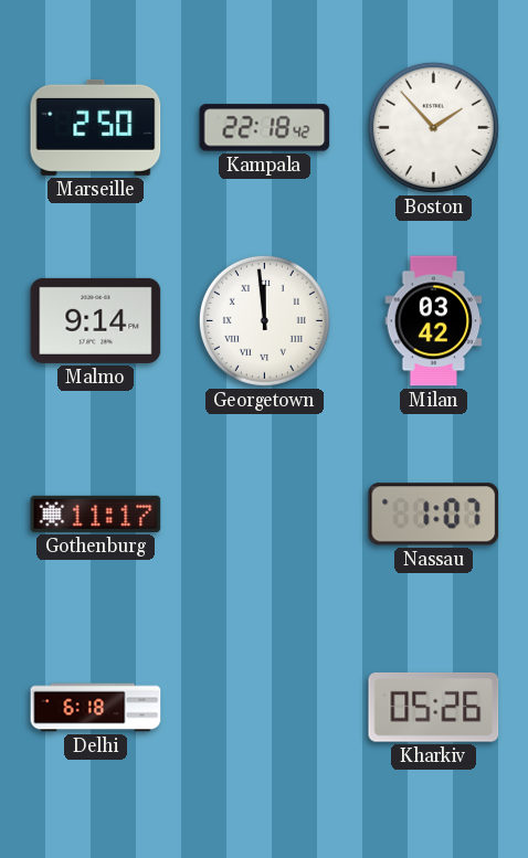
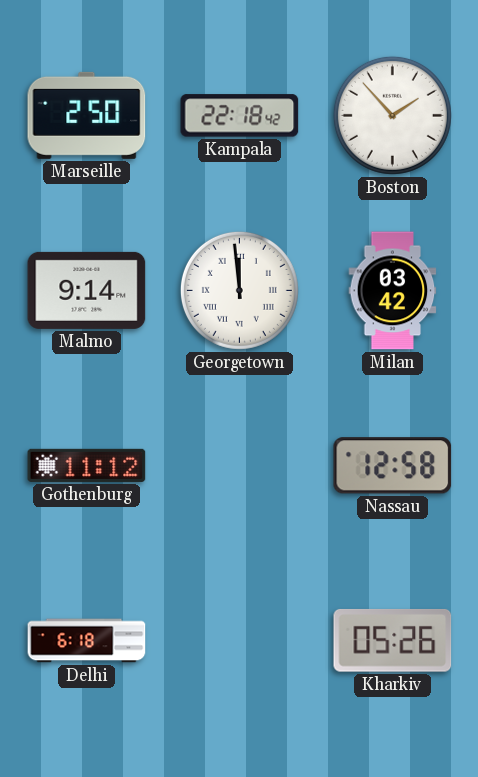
Gothenburg: 11:17 -> 11:12 (87, 465)
Nassau: 1:07 -> 12:58 (393, 466)
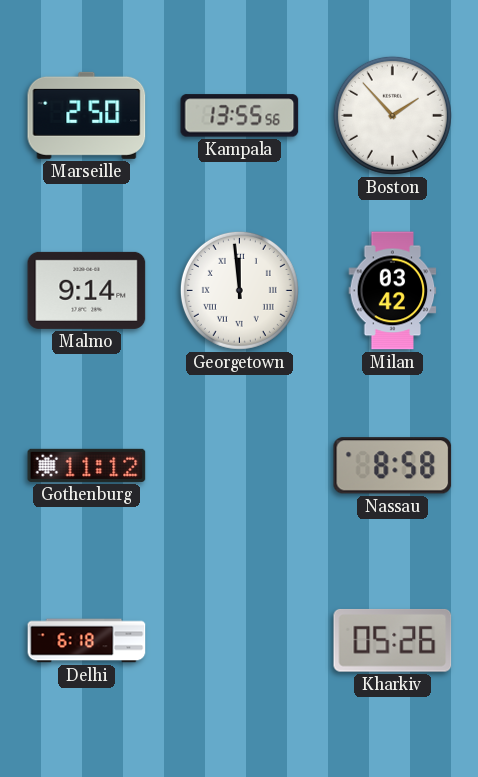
Kampala: 22:18 -> 13:55 (240, 116)
Nassau: 12:58 -> 8:58 (393, 466)
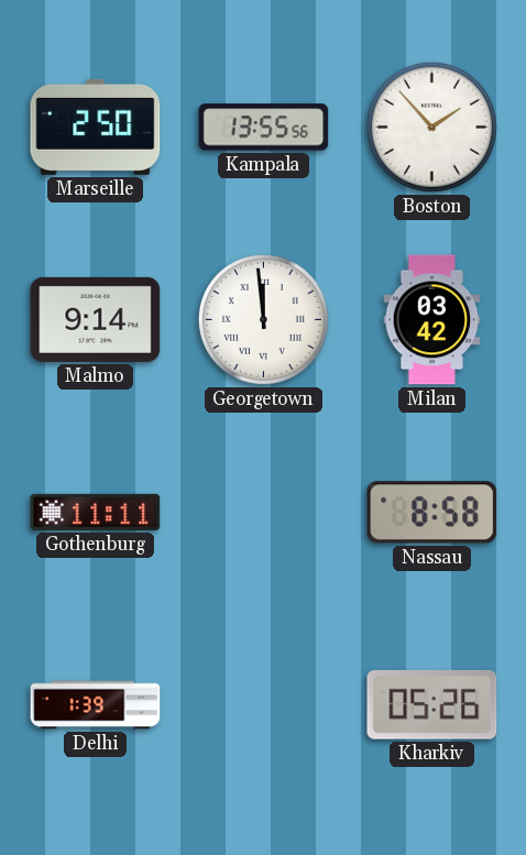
Gothenburg: 11:12 -> 11:11 (96, 512)
Delhi: 6:18 -> 1:39 (96, 705)
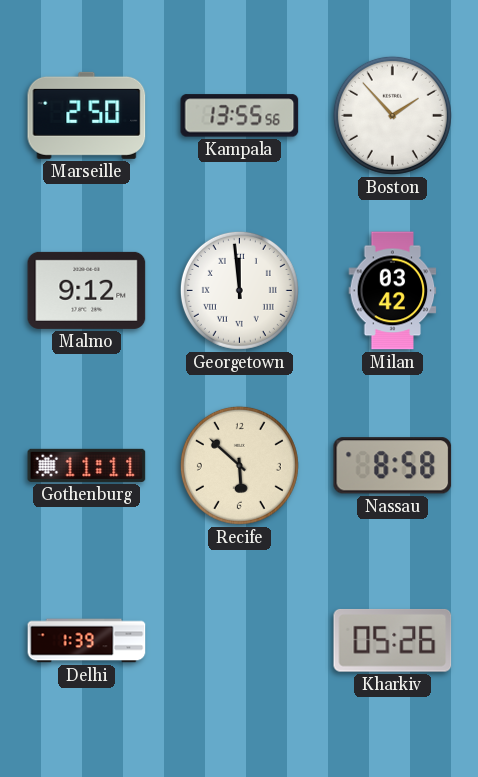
Malmo: 9:14 -> 9:12 (87, 290)
Recife: none -> 5:52 (239, 465)
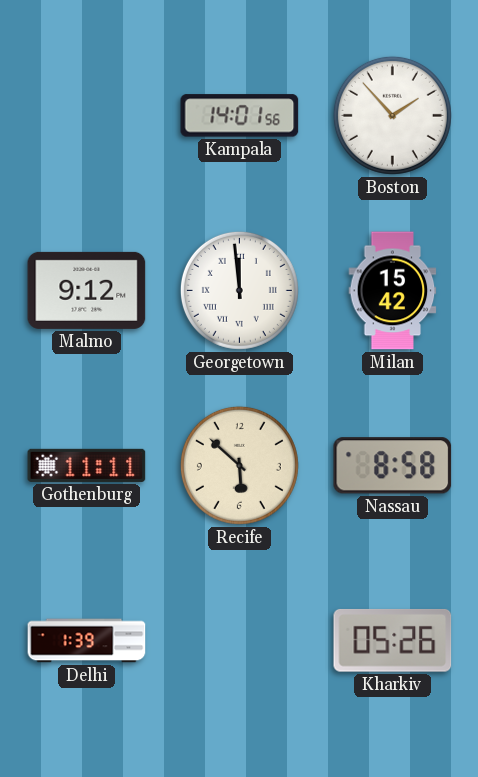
Marseille: 2:50 -> none (87, 115)
Kampala: 13:55 -> 14:01 (240, 116)
Milan: 03:42 -> 15:42 (393, 291)
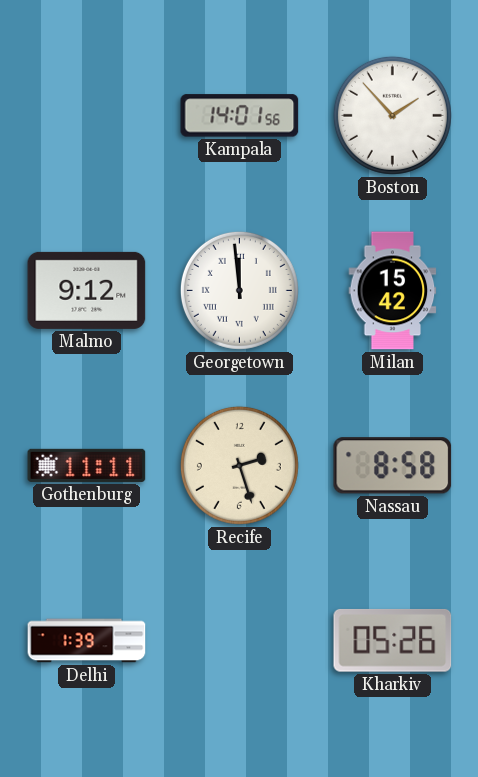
Recife: 5:52 -> 2:27 (239, 465)
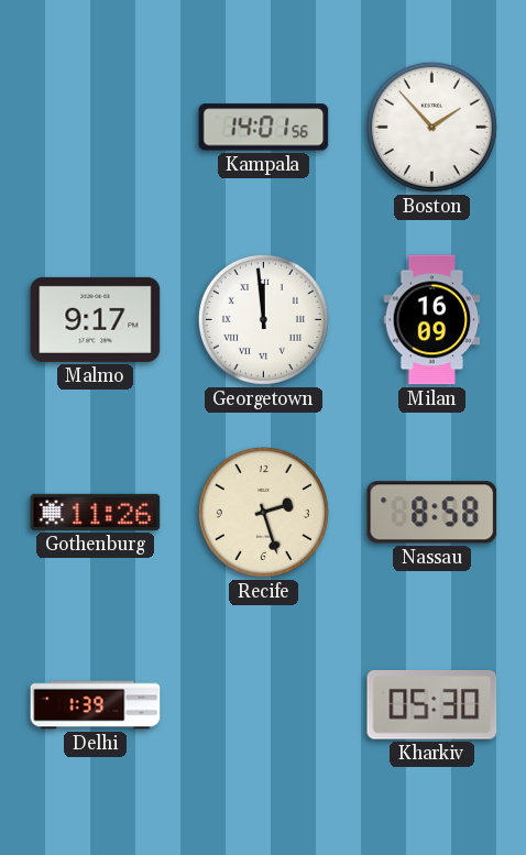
Malmo: 9:12 -> 9:17 (96, 319)
Milan: 15:42 -> 16:09 (432, 320)
Gothenburg: 11:11 -> 11:26 (96, 512)
Kharkiv: 05:26 -> 05:30 (432, 704)
